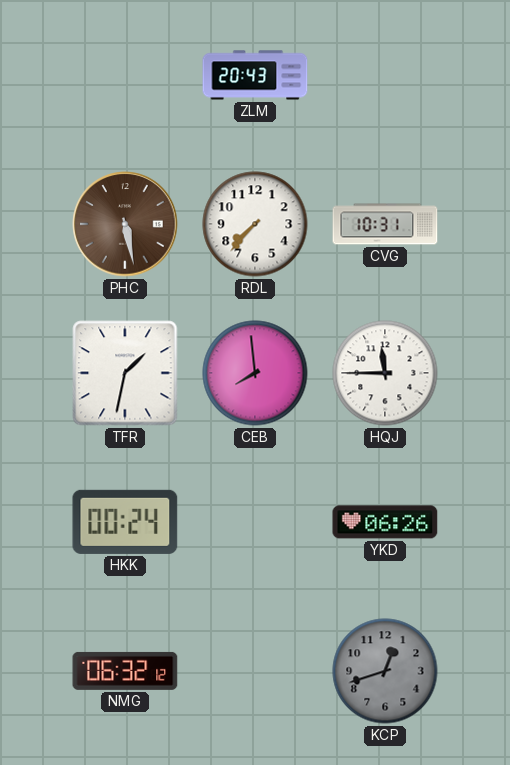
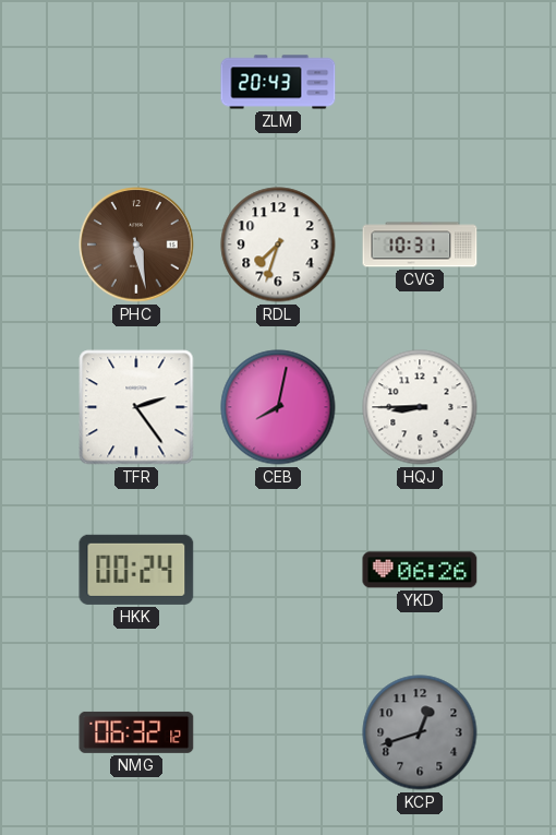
RDL: 7:37 -> 7:33 (278, 244)
TFR: 1:32 -> 2:24 (136, 407)
CEB: 7:59 -> 8:02 (278, 407)
HQJ: 11:45 -> 8:45 (420, 407)
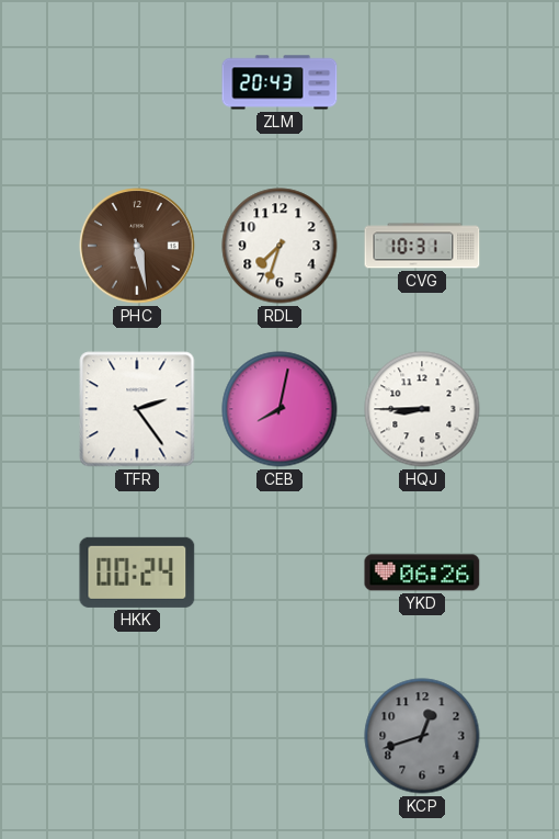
NMG: 06:32 -> none (136, 732)
